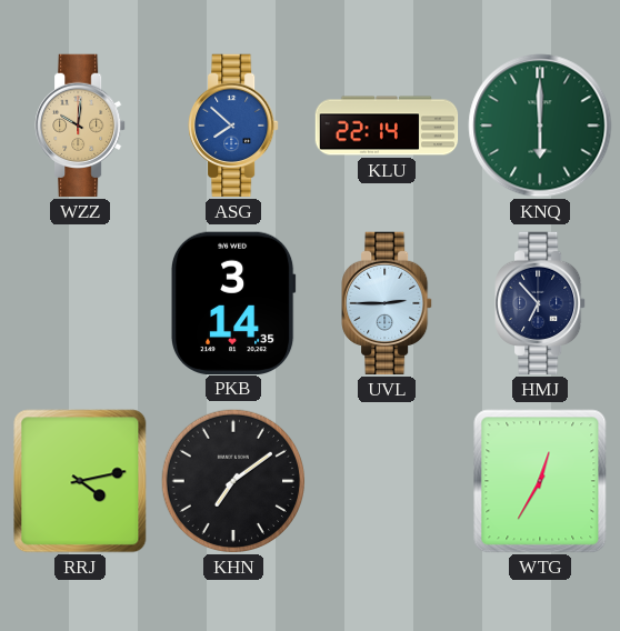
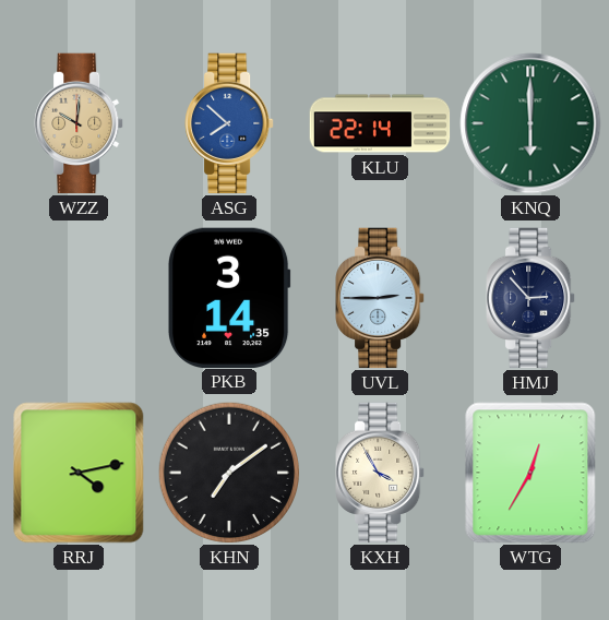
HMJ: 6:53 -> 2:53 (530, 298)
KXH: none -> 3:55 (380, 473)
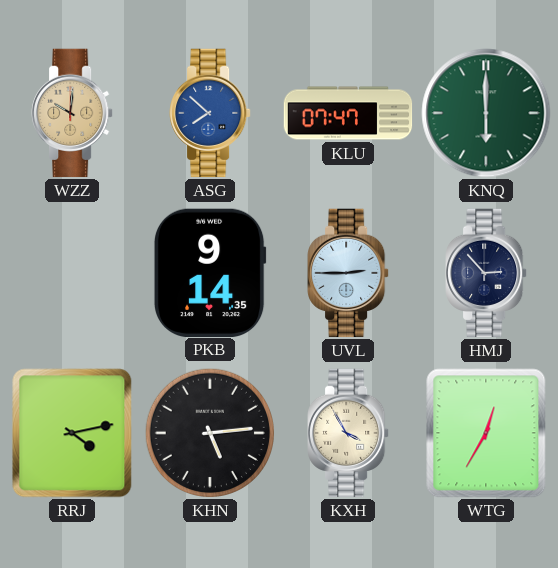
KLU: 22:14 -> 07:47 (348, 113)
PKB: 3:14 -> 9:14 (210, 272)
KHN: 7:09 -> 5:14 (209, 432)
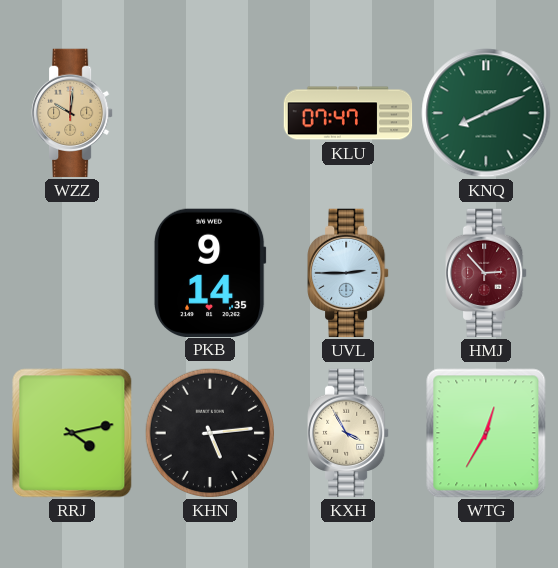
ASG: 7:52 -> none (210, 113)
KNQ: 6:00 -> 8:11 (486, 113)
HMJ dial: navy -> burgundy (486, 273)
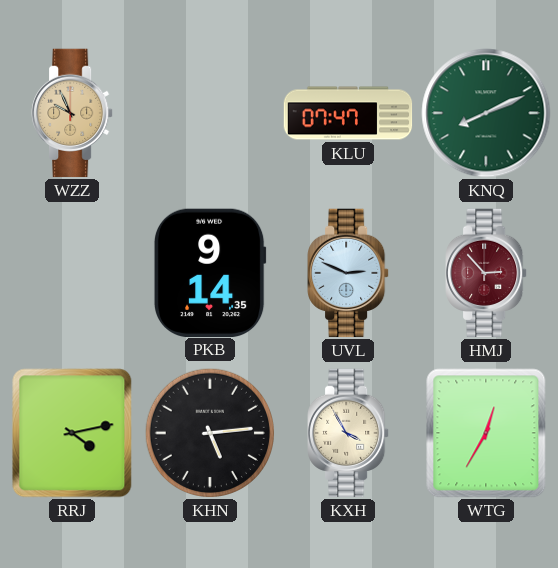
WZZ: 10:01 -> 9:56 (72, 113)
UVL: 2:45 -> 2:49 (348, 273)
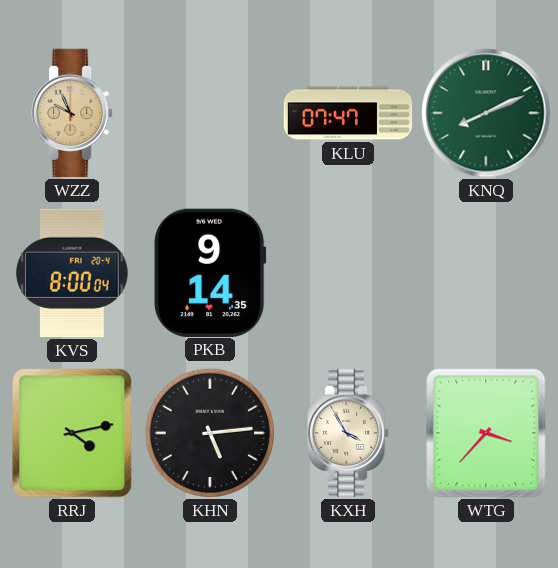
KVS: none -> 8:00 (72, 273)
UVL: 2:49 -> none (348, 273)
HMJ: 2:53 -> none (486, 273)
WTG: 12:35 -> 3:37 (486, 433)
